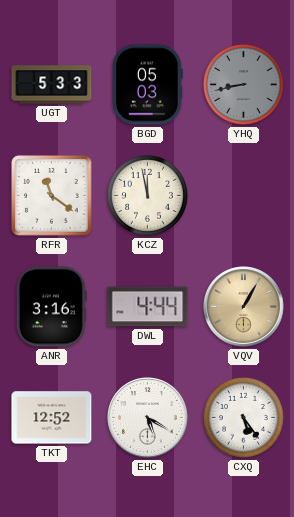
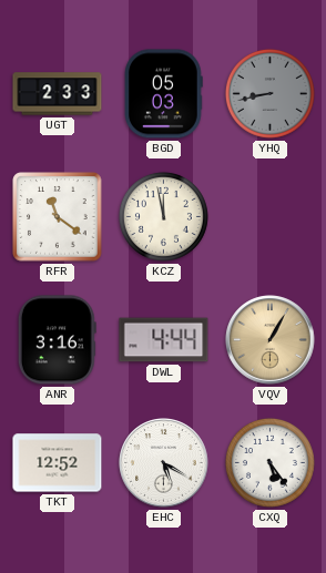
UGT: 5:33 -> 2:33 (58, 94)
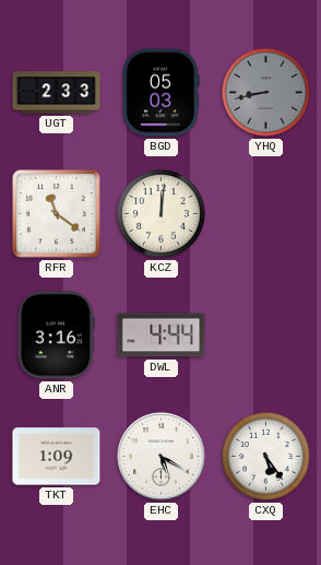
KCZ: 11:58 -> 12:01 (160, 213)
VQV: 1:05 -> none (271, 340)
TKT: 12:52 -> 1:09 (57, 457)
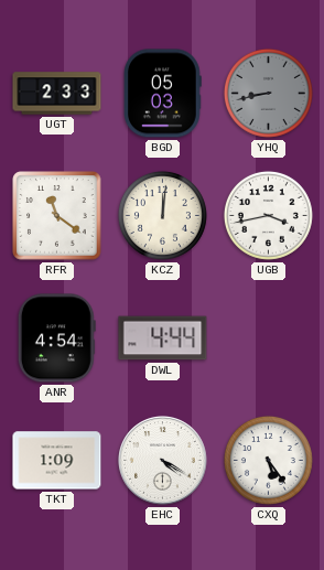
UGB: none -> 3:43 (268, 215)
ANR: 3:16 -> 4:54 (56, 338)
EHC: 5:20 -> 4:20 (163, 461)
